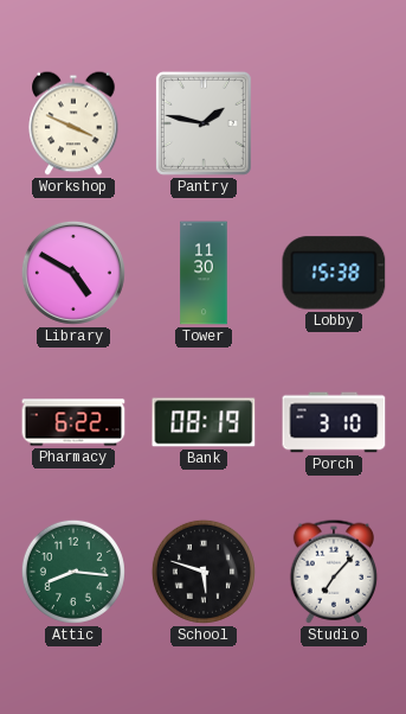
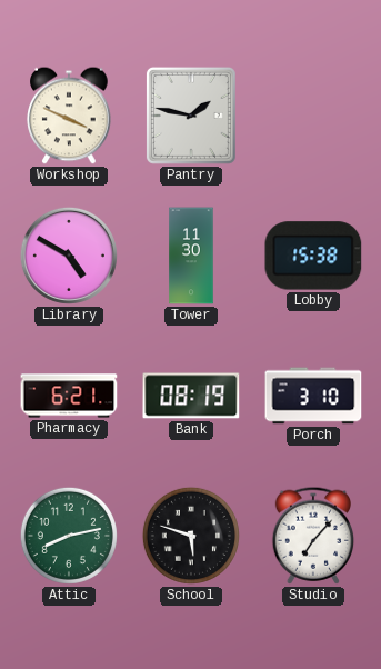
Pharmacy: 6:22 -> 6:21 (69, 396)
Attic: 8:16 -> 8:13 (69, 536)
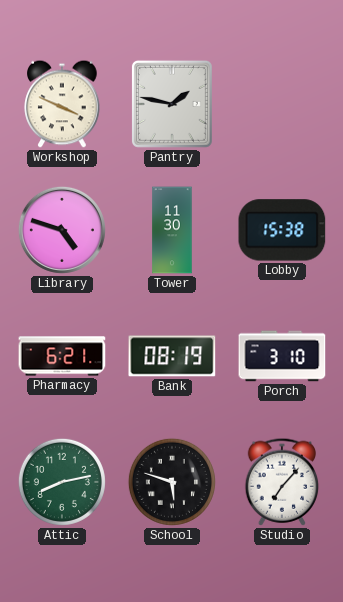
Library: 4:50 -> 4:48 (62, 230)
